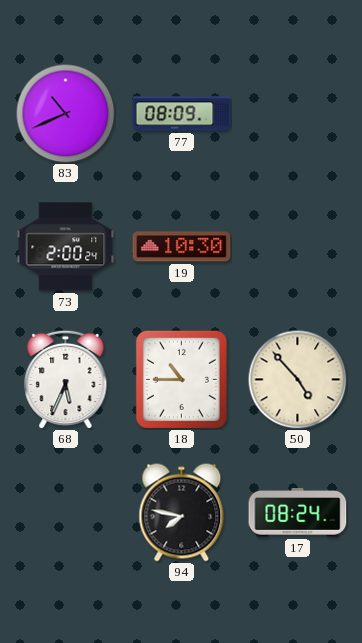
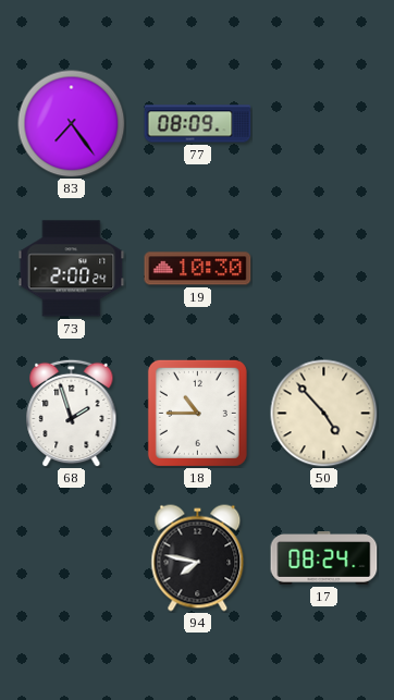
83: 10:41 -> 7:24 (72, 124)
68: 5:34 -> 1:57 (72, 413)
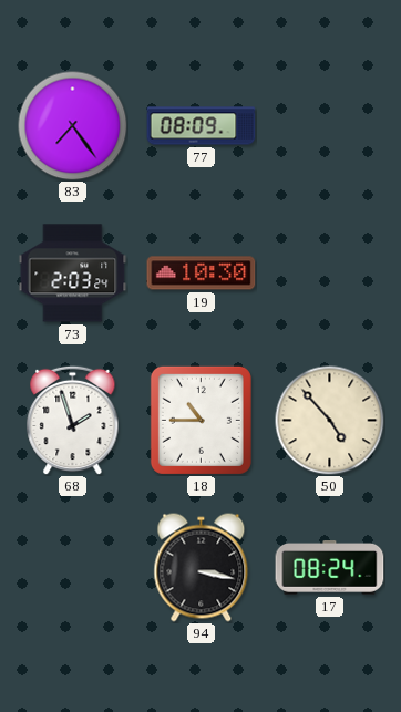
73: 2:00 -> 2:03 (73, 274)
94: 7:47 -> 3:17 (202, 568)
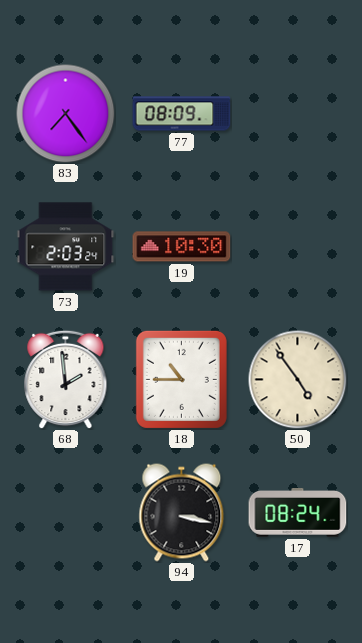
68: 1:57 -> 1:59 (66, 379)
50: 4:53 -> 4:54 (298, 380)
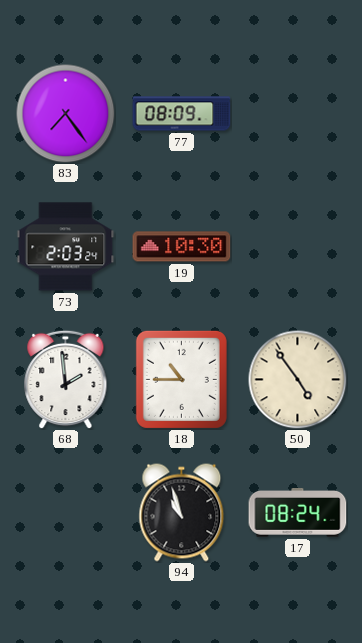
94: 3:17 -> 10:57 (182, 513)
